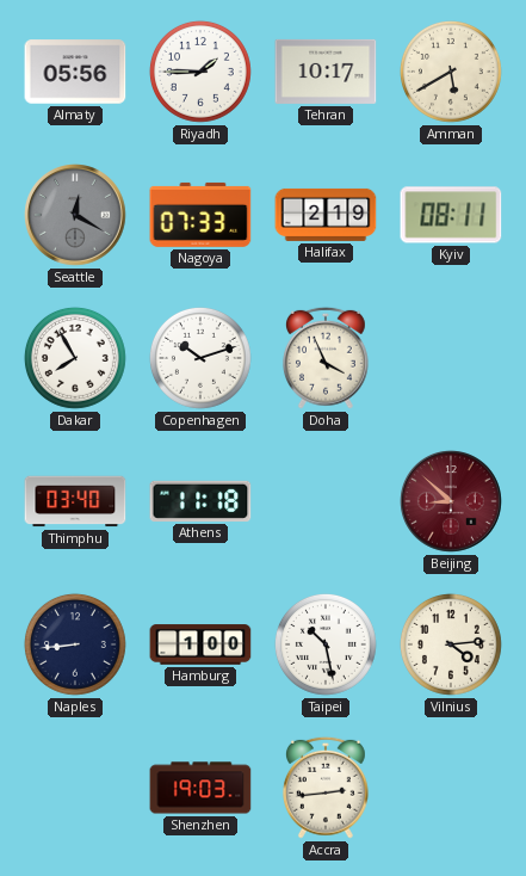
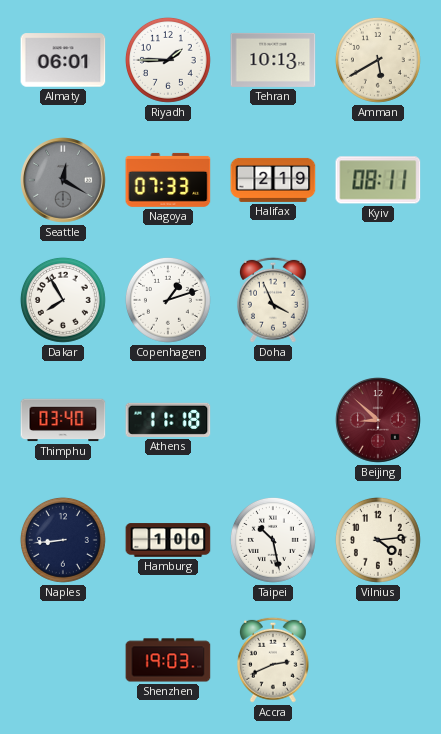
Almaty: 05:56 -> 06:01 (63, 60)
Tehran: 10:17 -> 10:13 (273, 60)
Copenhagen: 10:12 -> 1:12 (168, 300)
Accra: 2:44 -> 2:41 (273, 660)
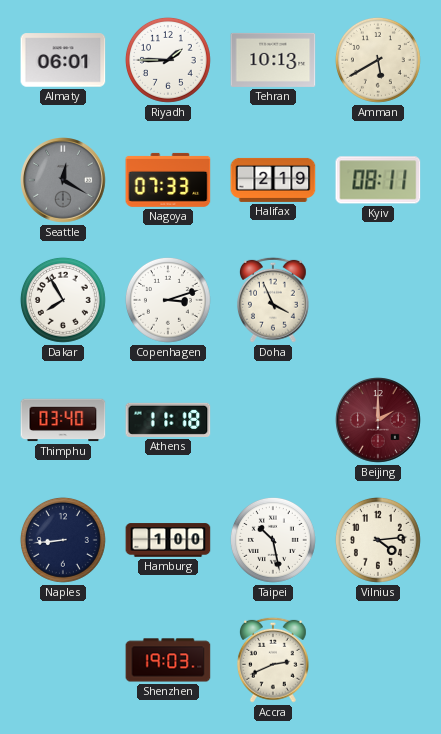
Copenhagen: 1:12 -> 3:12 (168, 300)
Beijing: 8:52 -> 2:00 (378, 420)
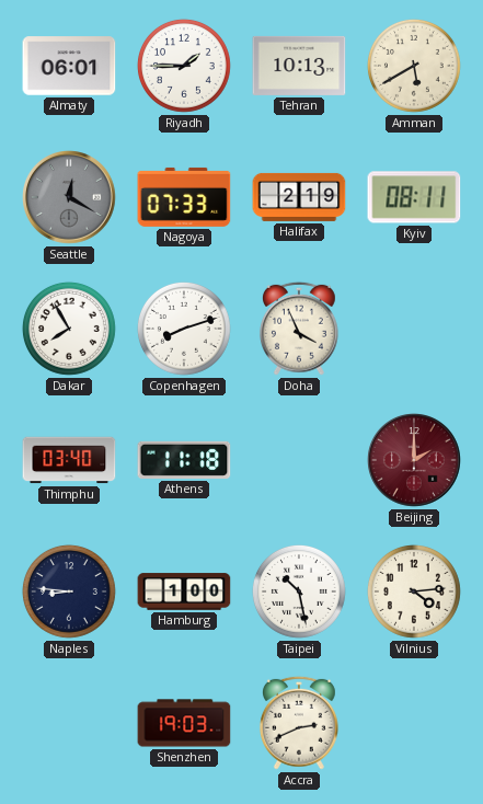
Copenhagen: 3:12 -> 8:12 (184, 329)
Naples: 8:44 -> 8:46 (69, 591)
